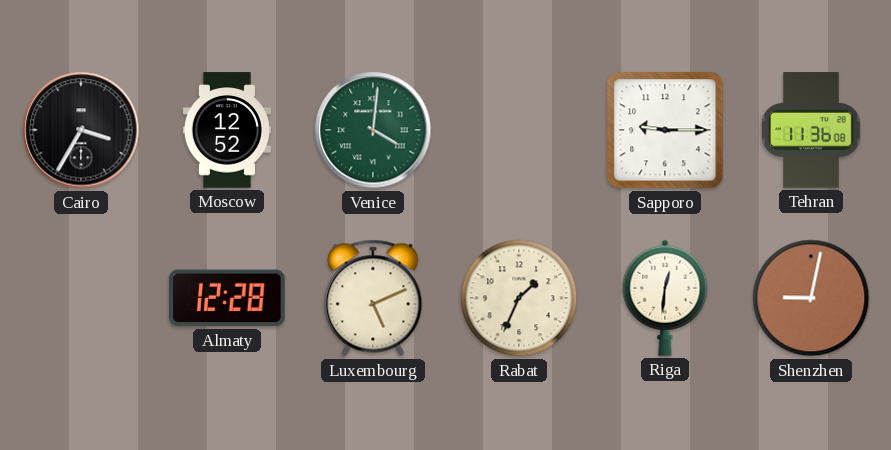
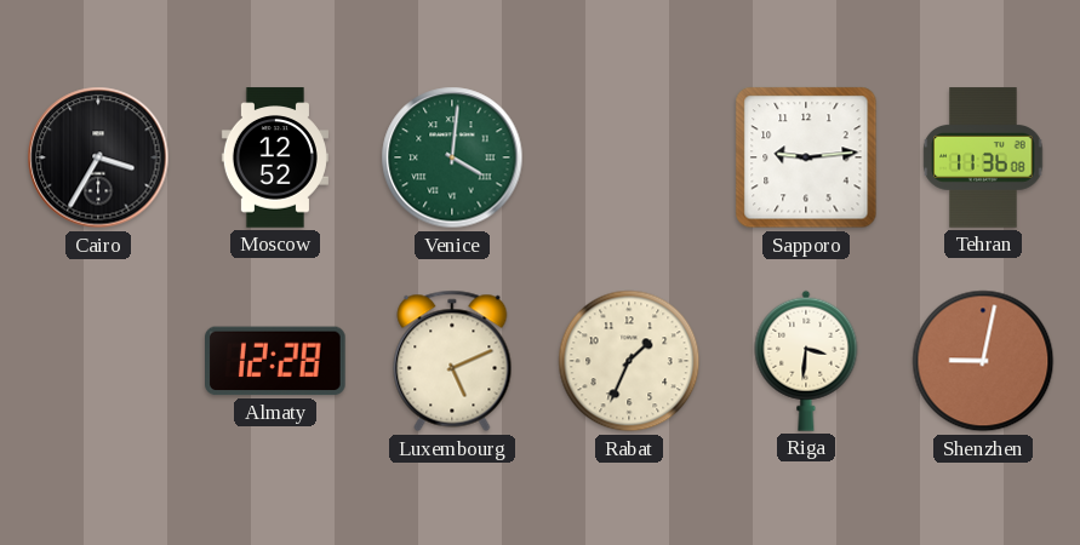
Sapporo: 9:15 -> 9:14 (806, 157)
Riga: 12:31 -> 3:31 (806, 361)
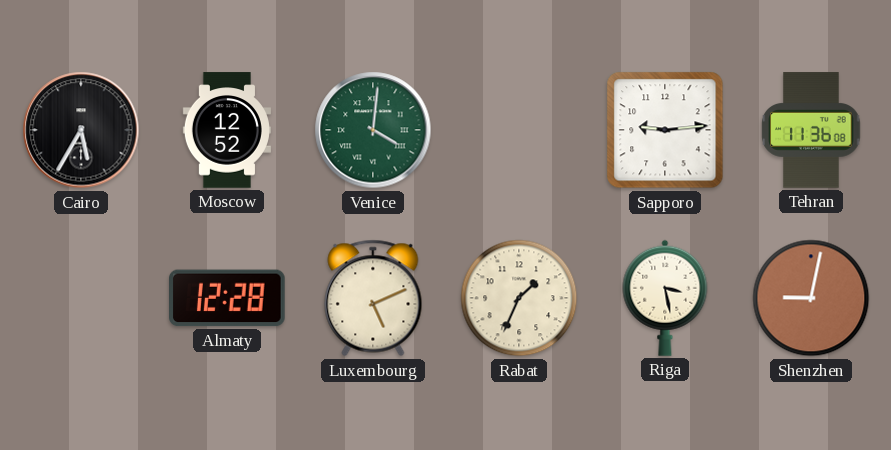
Cairo: 3:35 -> 5:35 (81, 130)
Riga: 3:31 -> 3:28 (665, 298)
